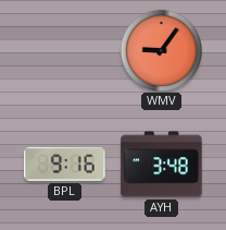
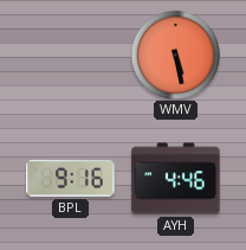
WMV: 9:06 -> 5:28 (175, 55)
AYH: 3:48 -> 4:46 (176, 179)
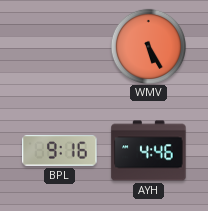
WMV: 5:28 -> 5:25 (148, 46)
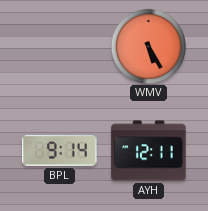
BPL: 9:16 -> 9:14 (60, 151)
AYH: 4:46 -> 12:11 (149, 151)
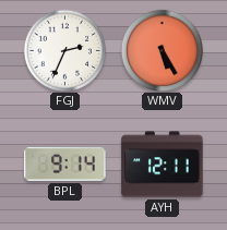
FGJ: none -> 2:34 (64, 50)
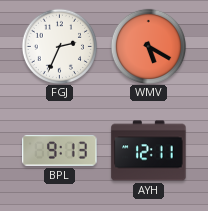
WMV: 5:25 -> 5:20 (148, 46)
BPL: 9:14 -> 9:13 (60, 151)
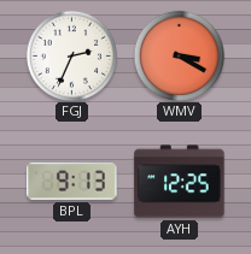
WMV: 5:20 -> 3:20 (179, 55)
AYH: 12:11 -> 12:25 (180, 182)
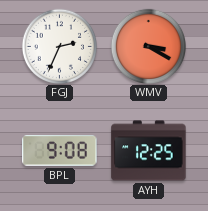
BPL: 9:13 -> 9:08 (60, 151)
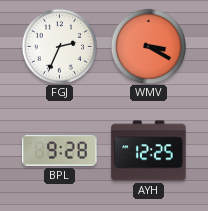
BPL: 9:08 -> 9:28 (60, 151)
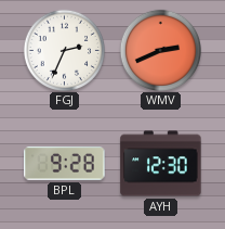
WMV: 3:20 -> 2:41 (160, 50)
AYH: 12:25 -> 12:30 (161, 164)
